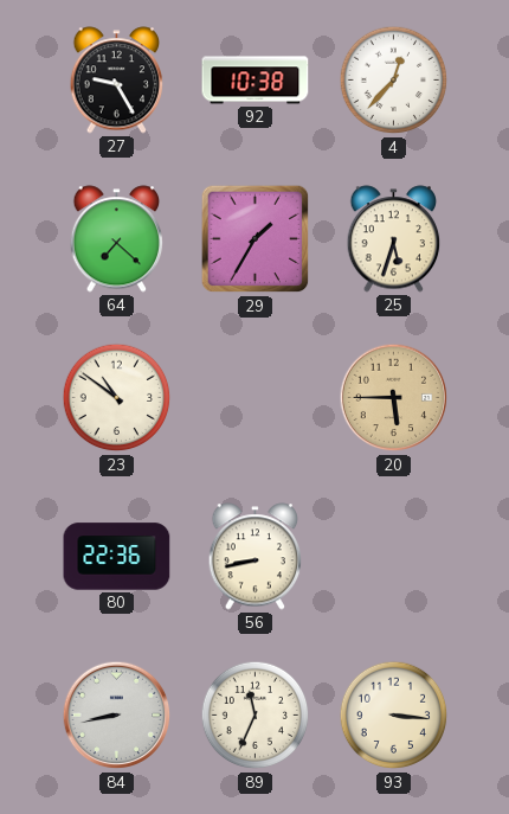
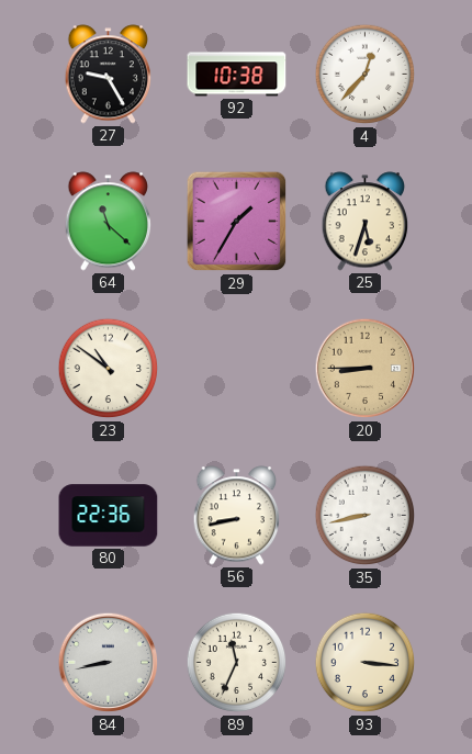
64: 7:22 -> 11:22 (109, 222)
20: 5:45 -> 8:45 (366, 369)
35: none -> 8:43 (366, 516)
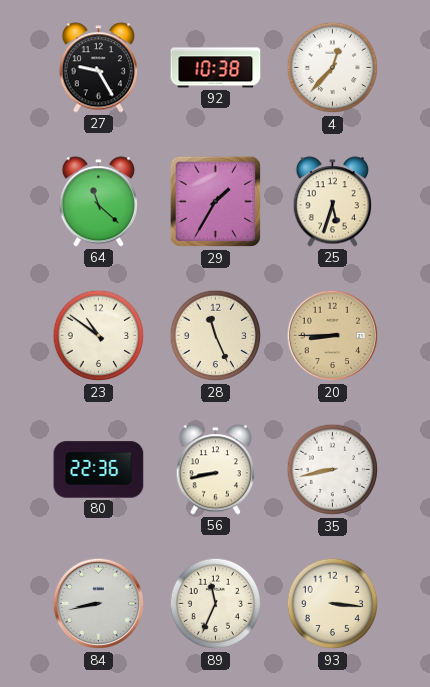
28: none -> 11:26 (216, 336)
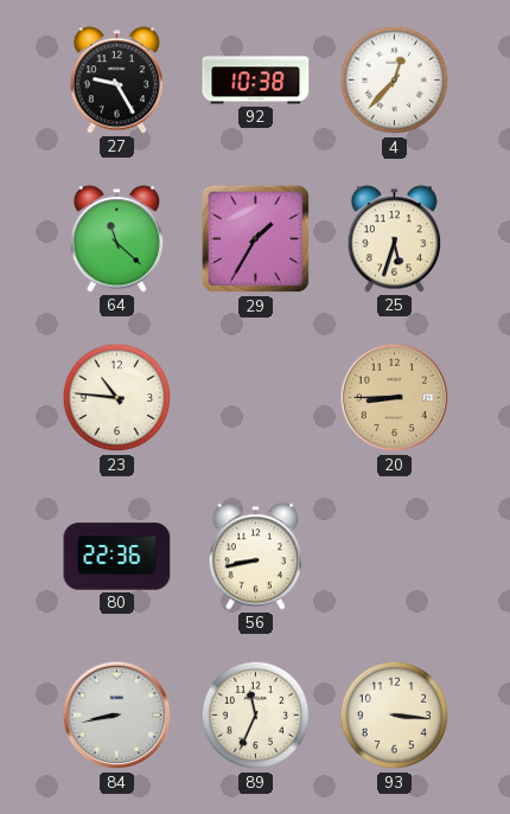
23: 10:51 -> 10:46 (117, 398)
28: 11:26 -> none (216, 336)
35: 8:43 -> none (333, 470)
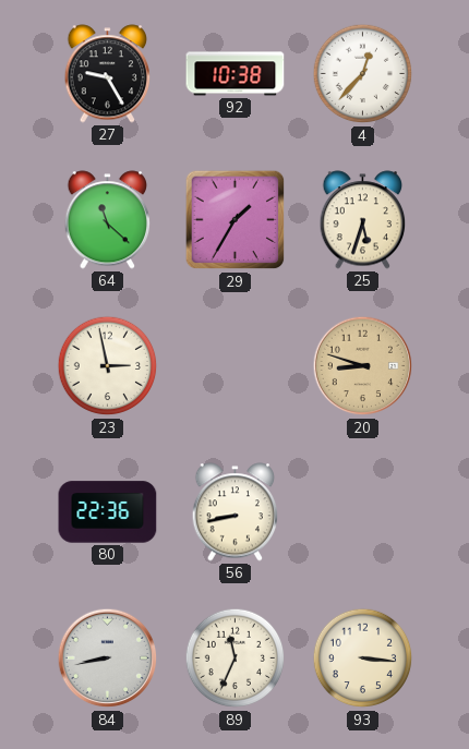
23: 10:46 -> 2:58 (108, 366)
20: 8:45 -> 8:48 (363, 366)
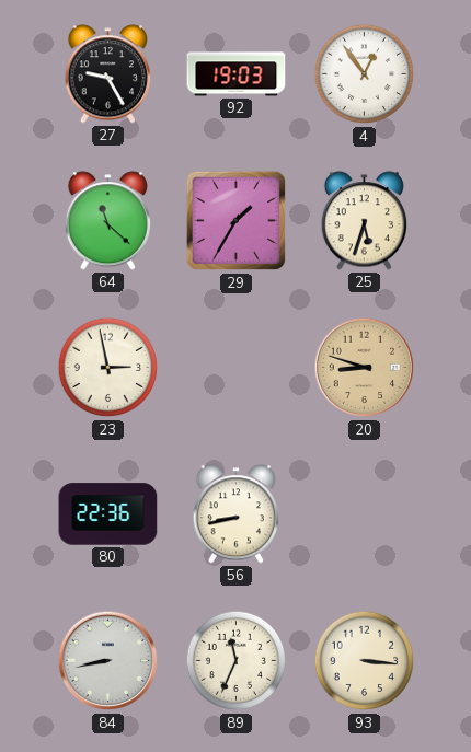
92: 10:38 -> 19:03 (237, 74)
4: 12:37 -> 12:54 (365, 74)
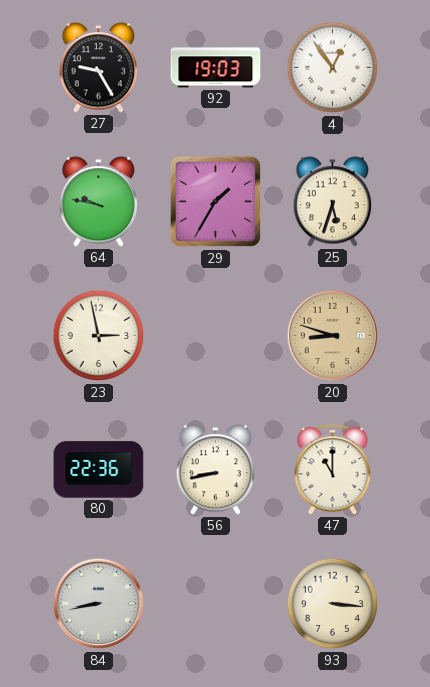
64: 11:22 -> 9:47 (99, 202)
47: none -> 11:00 (333, 470)
89: 11:34 -> none (237, 661)
